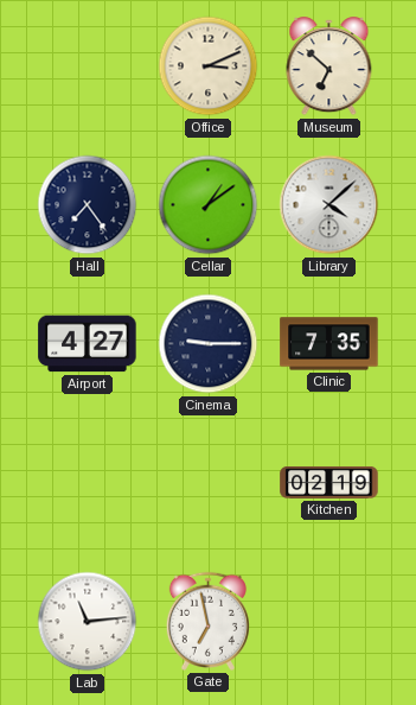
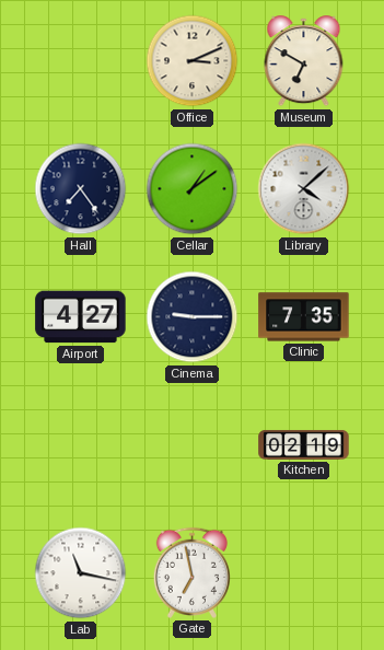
Museum: 6:52 -> 6:50 (304, 61)
Lab: 11:14 -> 11:17 (81, 573)
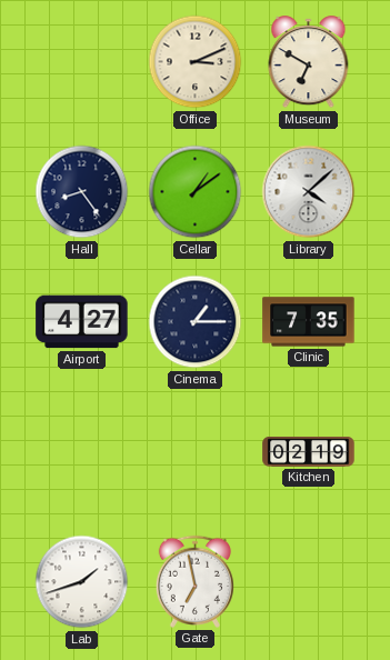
Hall: 7:24 -> 8:24 (82, 192)
Cinema: 9:15 -> 1:15 (196, 322)
Lab: 11:17 -> 1:42 (82, 582)
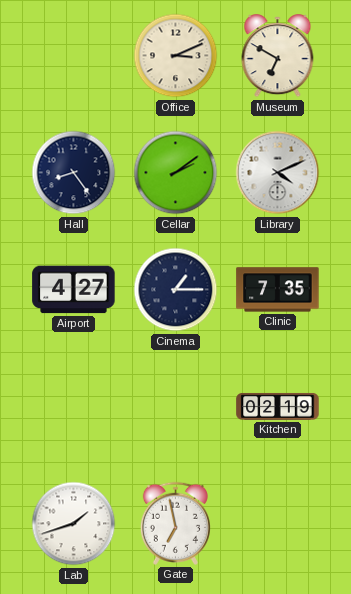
Cellar: 1:09 -> 2:09 (176, 173)
Library: 4:08 -> 4:11 (278, 173)
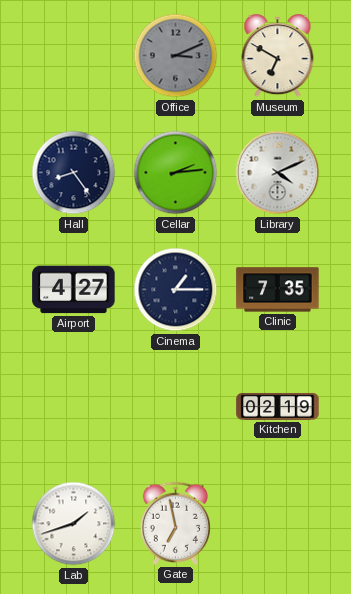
Office dial: cream -> grey (176, 56)
Cellar: 2:09 -> 2:14 (176, 173)
